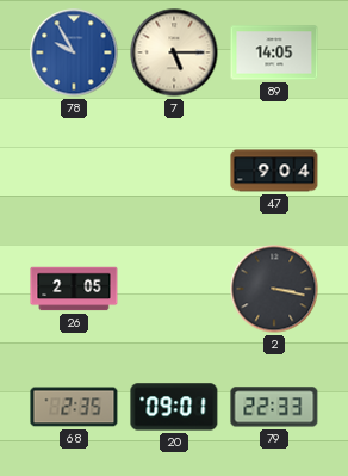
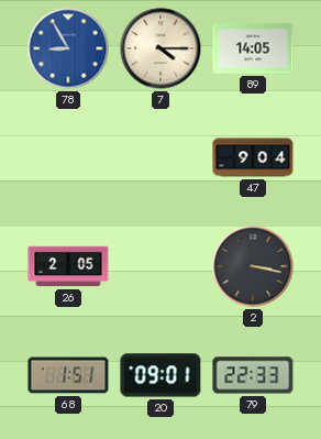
78: 9:55 -> 8:55 (68, 48)
7: 5:15 -> 4:15 (160, 48)
68: 2:35 -> 1:51 (68, 375)
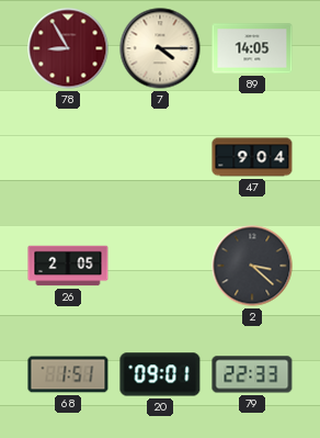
78 dial: blue -> burgundy (68, 48)
2: 3:17 -> 3:22 (252, 266)
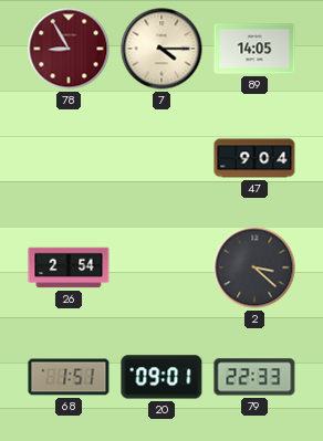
26: 2:05 -> 2:54 (69, 267)
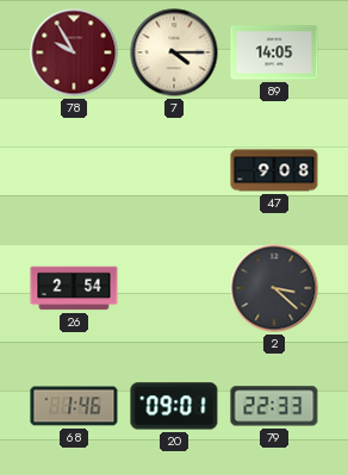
78: 8:55 -> 9:55 (74, 52)
47: 9:04 -> 9:08 (274, 170)
68: 1:51 -> 1:46 (74, 406)
